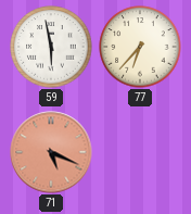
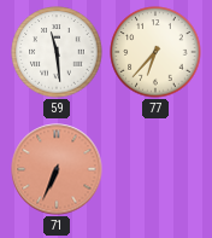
59: 5:58 -> 11:29 (57, 52)
71: 5:19 -> 6:34 (57, 169)
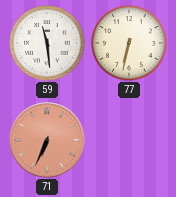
77: 6:37 -> 6:32 (129, 43)
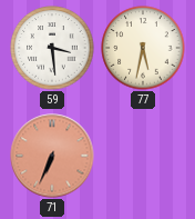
59: 11:29 -> 3:29 (52, 48)
77: 6:32 -> 5:32 (143, 48)
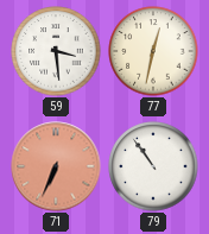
77: 5:32 -> 12:32 (153, 51)
79: none -> 10:54 (153, 166)
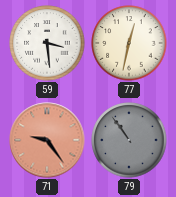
71: 6:34 -> 9:24 (47, 140)
79 dial: white -> grey (129, 140)
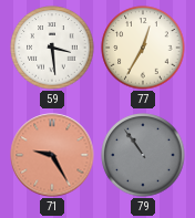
77: 12:32 -> 12:35 (143, 48)
71: 9:24 -> 9:25 (52, 155)
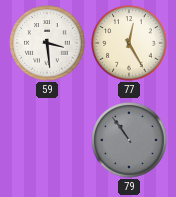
77: 12:35 -> 12:25 (129, 43)
71: 9:25 -> none (52, 155)
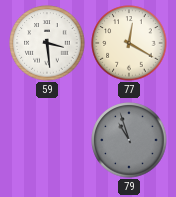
77: 12:25 -> 12:20 (129, 43)
79: 10:54 -> 10:57 (129, 140)
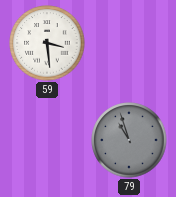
77: 12:20 -> none (129, 43)
